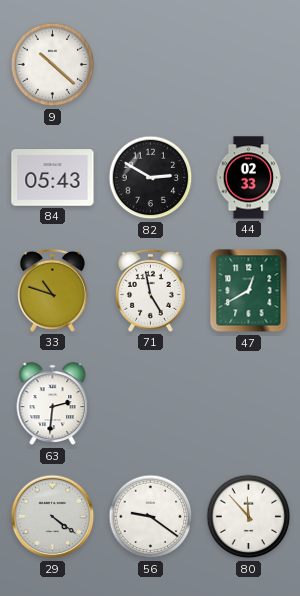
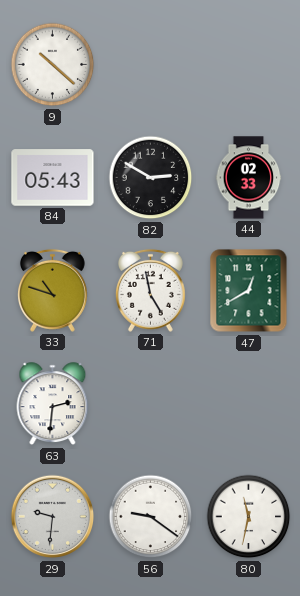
29: 4:21 -> 9:31 (53, 517)
80: 11:53 -> 11:32 (249, 517)
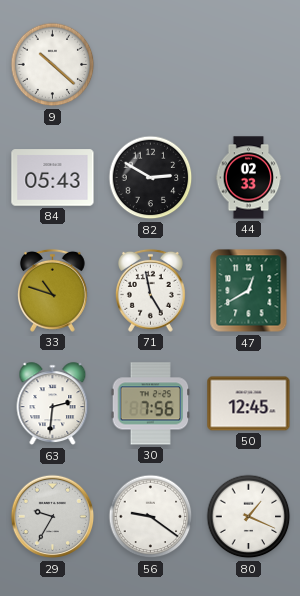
30: none -> 7:56 (151, 404)
50: none -> 12:45 (249, 404)
29: 9:31 -> 9:35 (53, 517)
80: 11:32 -> 1:19 (249, 517)
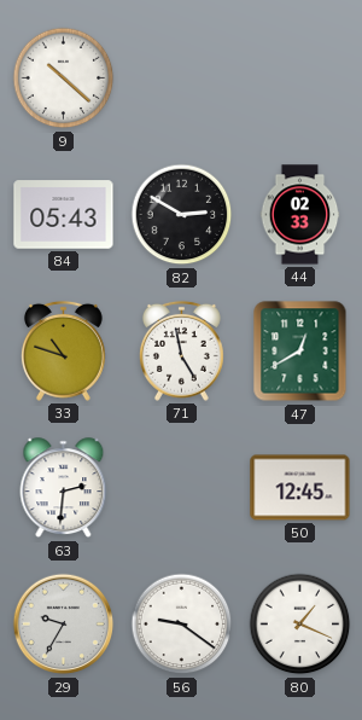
30: 7:56 -> none (151, 404)
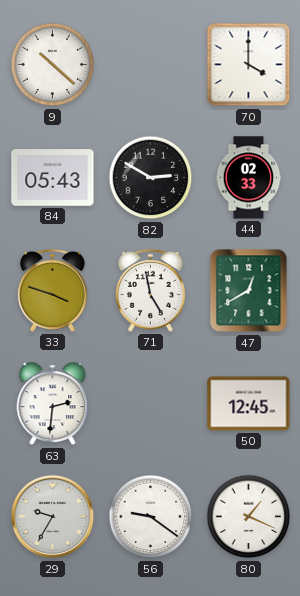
70: none -> 4:00 (249, 65)
33: 10:48 -> 3:48 (52, 290)
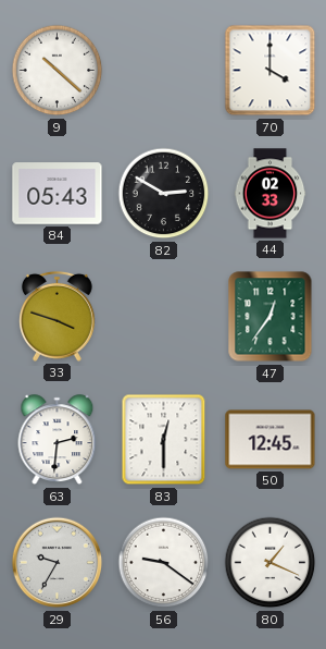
71: 4:58 -> none (150, 290)
47: 12:40 -> 12:36 (271, 317)
83: none -> 12:30 (164, 440)
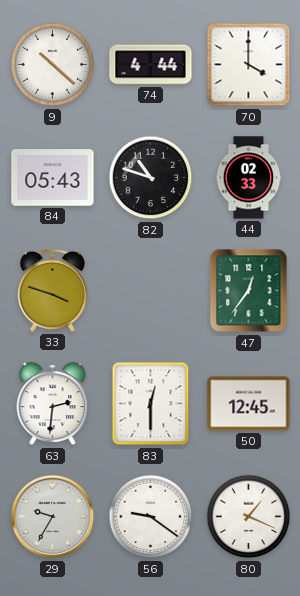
74: none -> 4:44 (151, 65)
82: 2:50 -> 10:48 (151, 178)
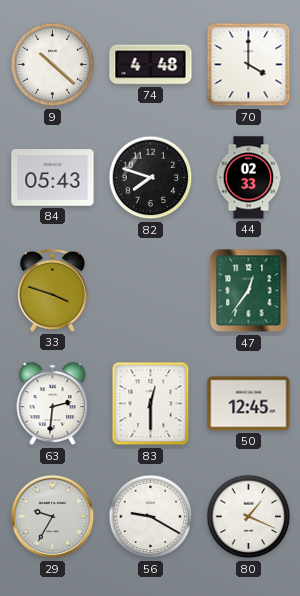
74: 4:44 -> 4:48 (151, 65)
82: 10:48 -> 7:48 (151, 178)
56: 9:21 -> 9:20 (151, 517)
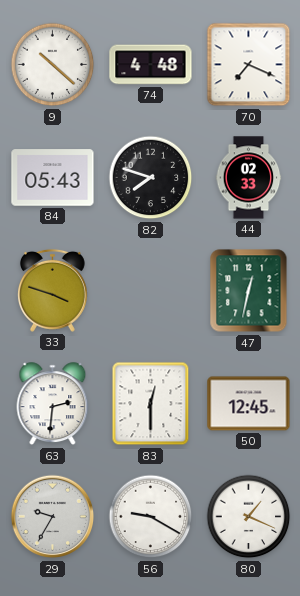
70: 4:00 -> 7:19 (249, 65)
47: 12:36 -> 12:32 (249, 291)
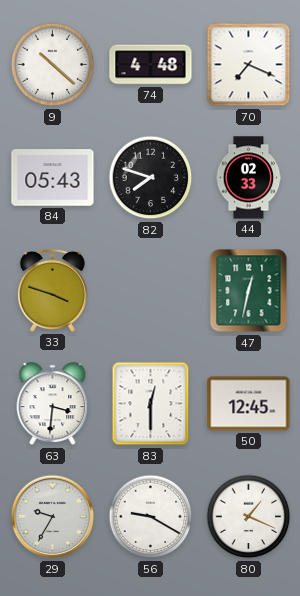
63: 2:31 -> 3:31 (53, 404)
